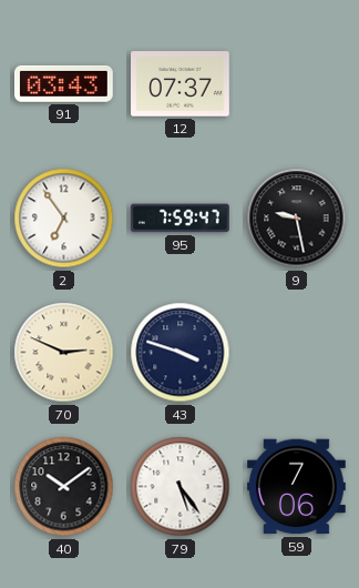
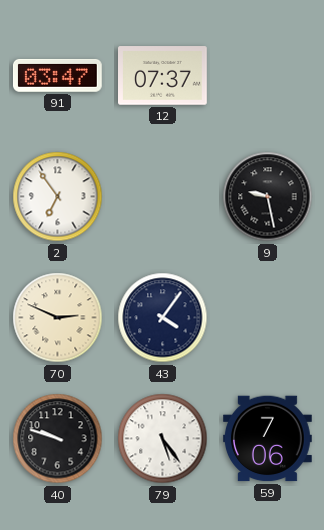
91: 03:43 -> 03:47 (57, 75)
95: 7:59 -> none (181, 219)
43: 3:48 -> 4:06 (163, 318)
40: 10:09 -> 9:48 (58, 439)
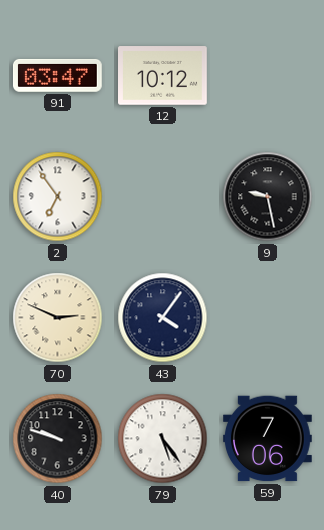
12: 07:37 -> 10:12 (163, 76)
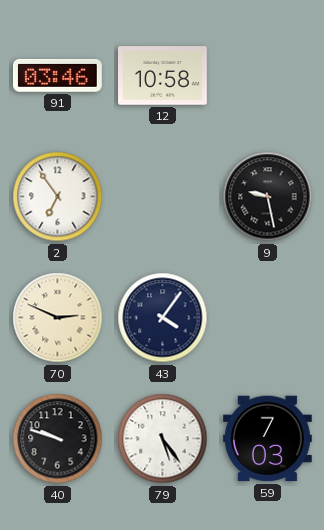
91: 03:47 -> 03:46 (57, 75)
12: 10:12 -> 10:58 (163, 76)
59: 7:06 -> 7:03 (268, 439)
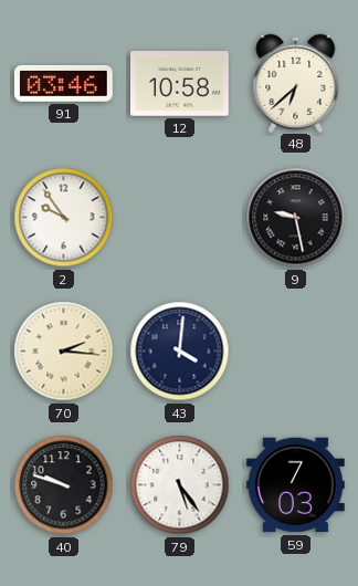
48: none -> 6:38 (296, 83)
2: 6:54 -> 9:54 (64, 218)
70: 2:49 -> 2:16 (64, 352)
43: 4:06 -> 4:01 (180, 352)
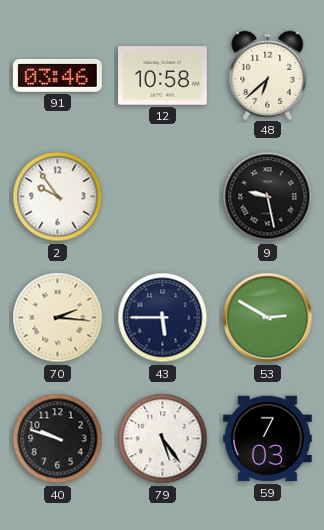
43: 4:01 -> 5:45 (163, 318)
53: none -> 2:50 (268, 318)
